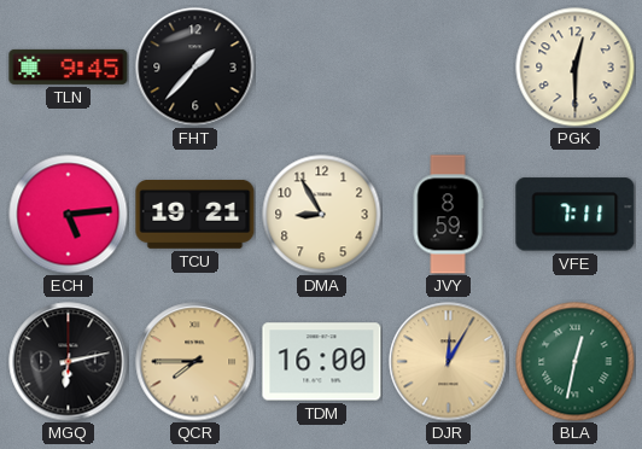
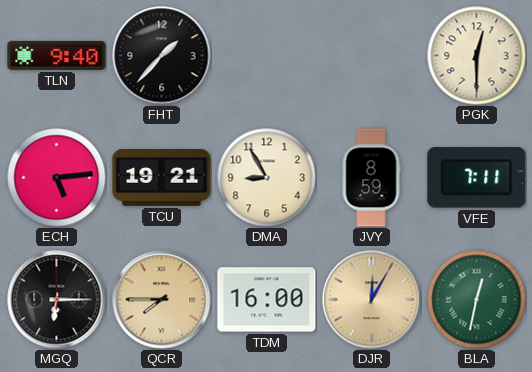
TLN: 9:45 -> 9:40 (57, 55)
MGQ: 6:13 -> 6:15 (57, 300)
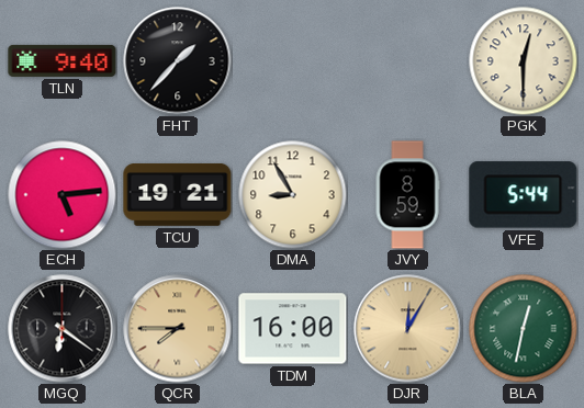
VFE: 7:11 -> 5:44 (524, 195)
MGQ: 6:15 -> 6:21 (63, 329)
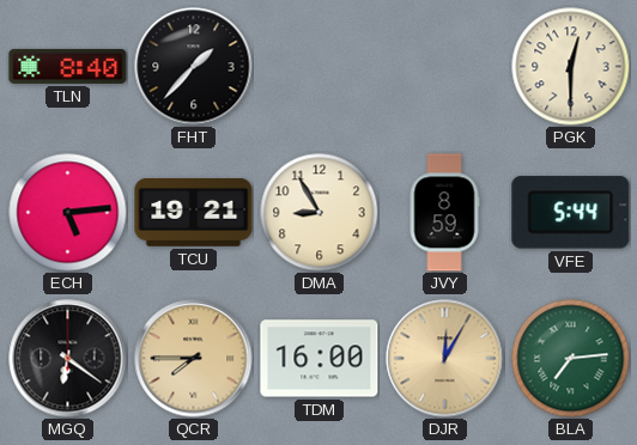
TLN: 9:40 -> 8:40 (68, 66)
BLA: 12:32 -> 7:14 (571, 359)
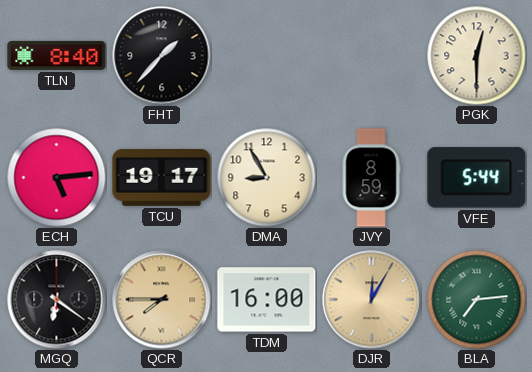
TCU: 19:21 -> 19:17 (162, 178)
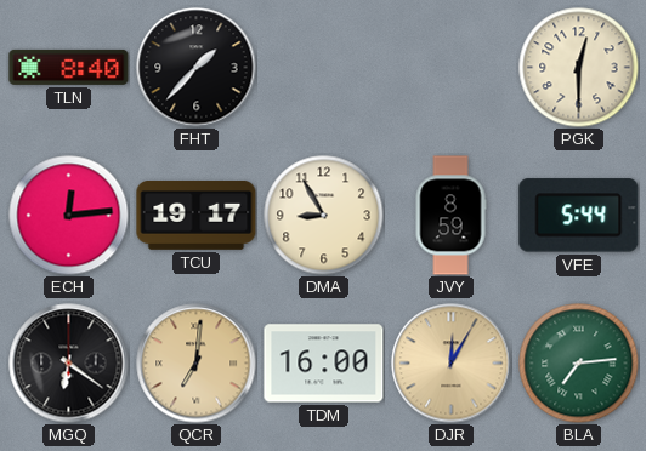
ECH: 5:14 -> 12:14 (69, 216)
QCR: 7:45 -> 7:01 (197, 364)
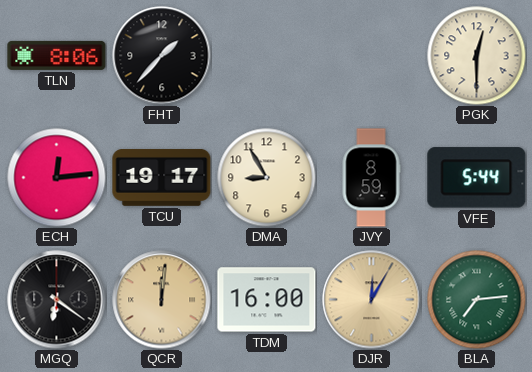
TLN: 8:40 -> 8:06 (57, 55)
QCR: 7:01 -> 12:01 (162, 300)
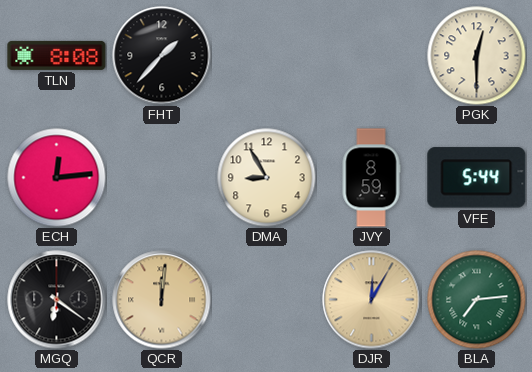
TLN: 8:06 -> 8:08 (57, 55)
TCU: 19:17 -> none (162, 178)
TDM: 16:00 -> none (267, 300)
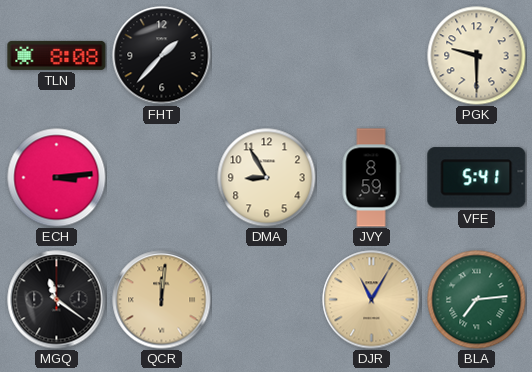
PGK: 12:30 -> 9:30 (477, 56)
ECH: 12:14 -> 3:14 (57, 178)
VFE: 5:44 -> 5:41 (477, 178)
MGQ: 6:21 -> 11:21 (57, 300)
DJR: 12:05 -> 11:05 (372, 300)
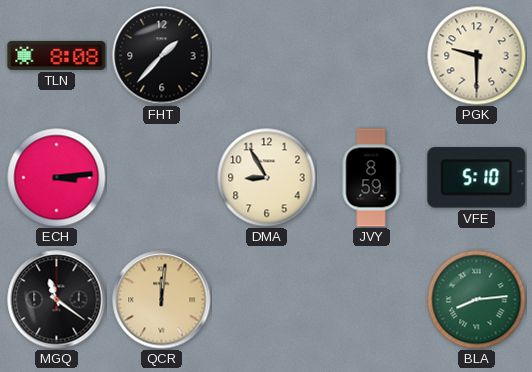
VFE: 5:41 -> 5:10 (477, 178)
DJR: 11:05 -> none (372, 300)
BLA: 7:14 -> 8:14 (477, 300)
